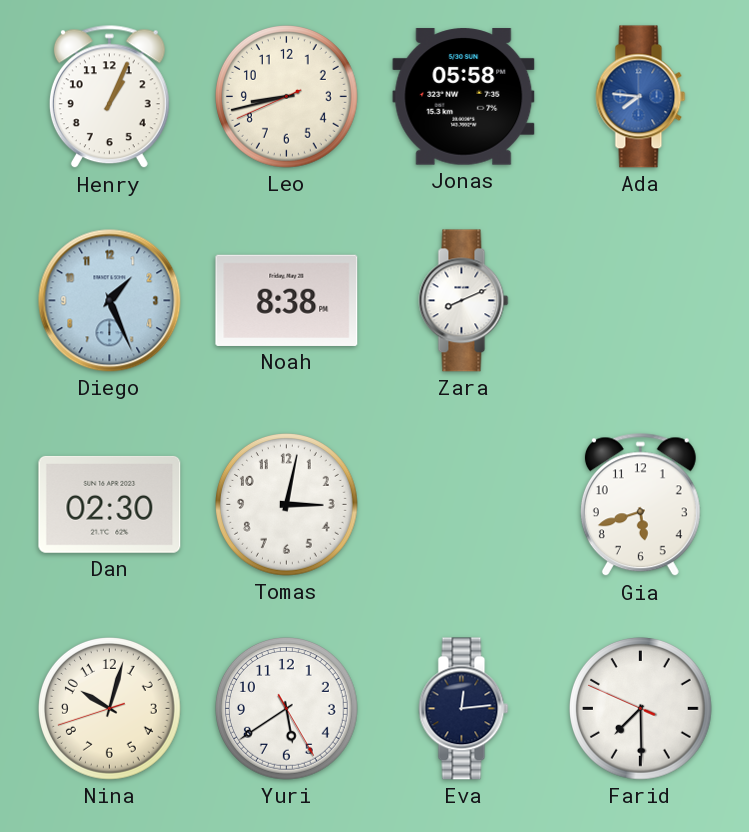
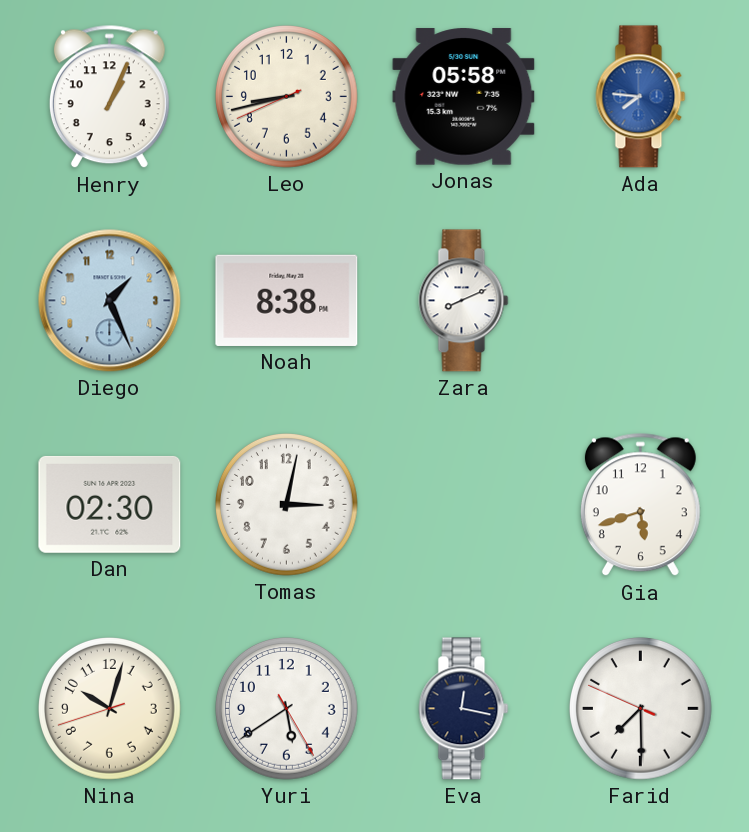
Eva: 12:14 -> 12:17 (464, 709)
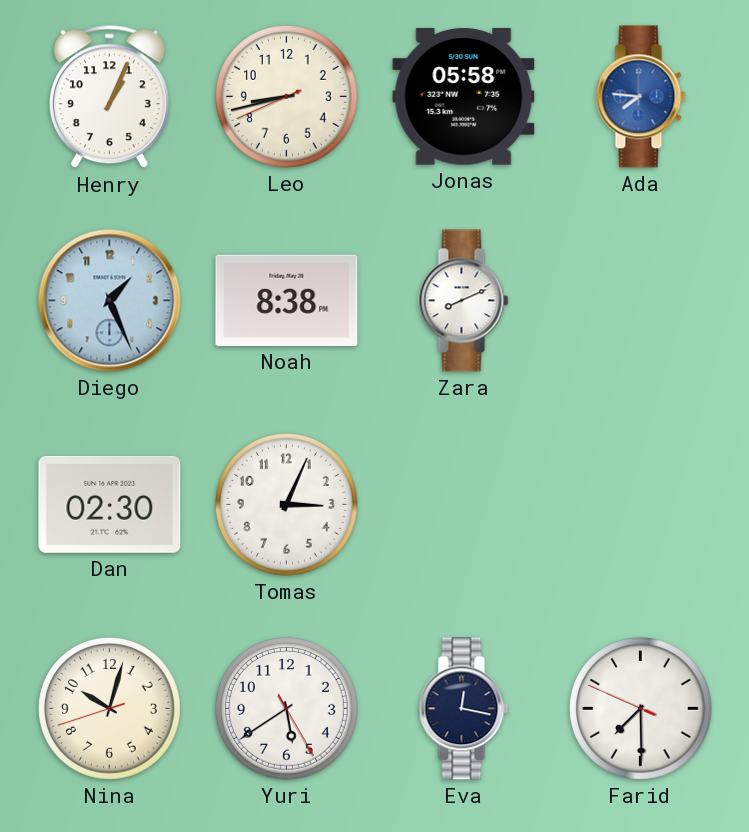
Tomas: 3:02 -> 3:04 (287, 505)
Gia: 5:42 -> none (640, 505)
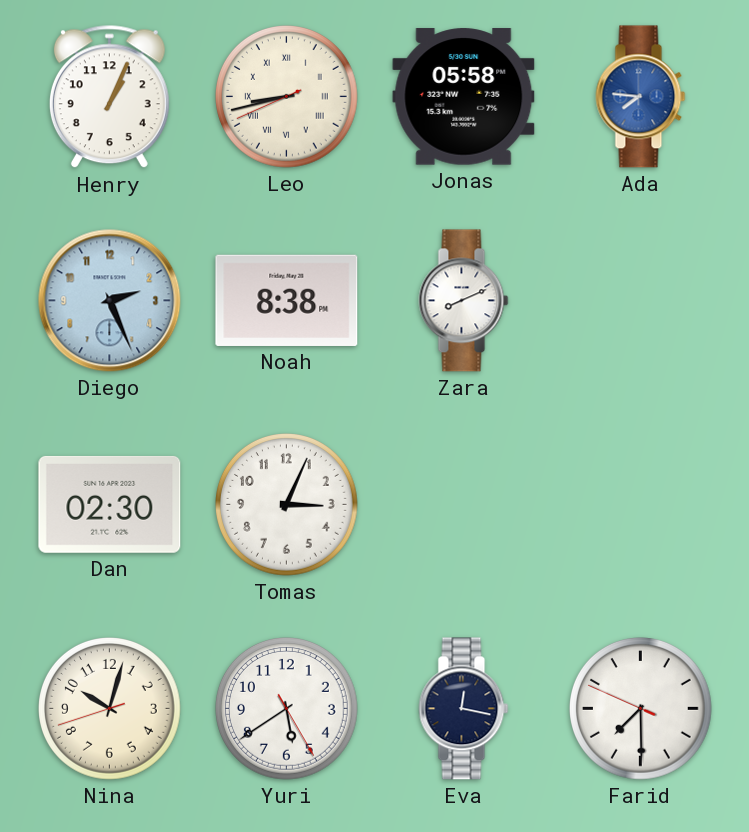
Leo numerals: Arabic -> Roman (287, 97)
Diego: 1:26 -> 2:26 (110, 301)
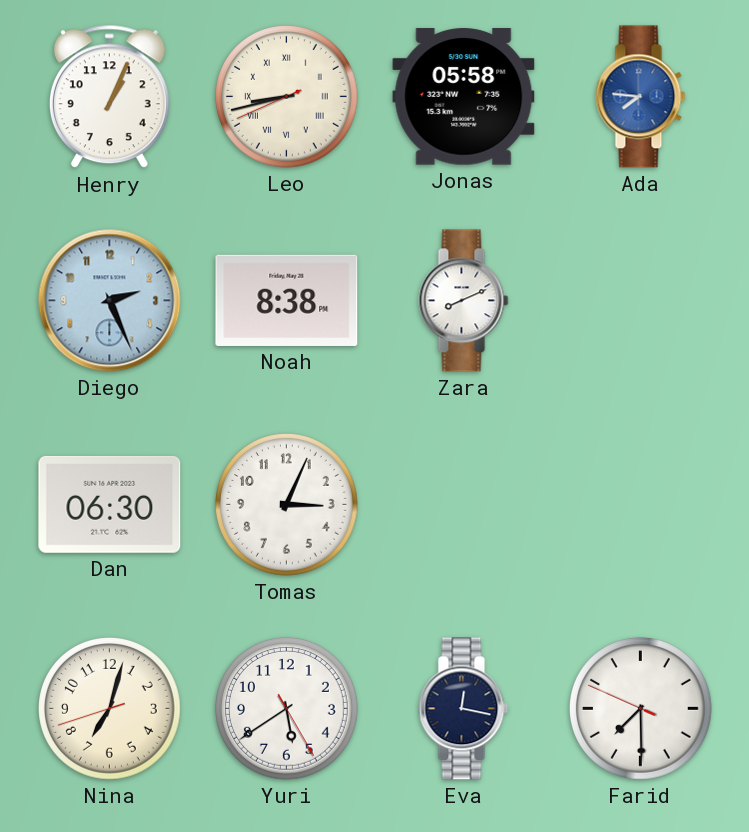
Dan: 02:30 -> 06:30 (110, 504)
Nina: 10:02 -> 7:02 (110, 709)
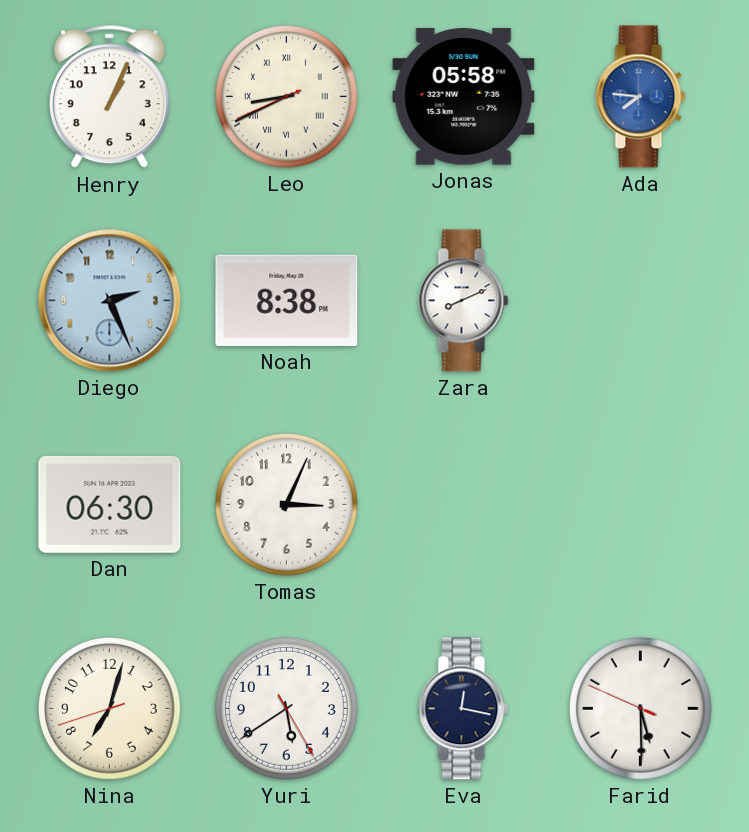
Leo: 8:42 -> 8:40 (287, 97)
Farid: 7:29 -> 5:29 (641, 709)
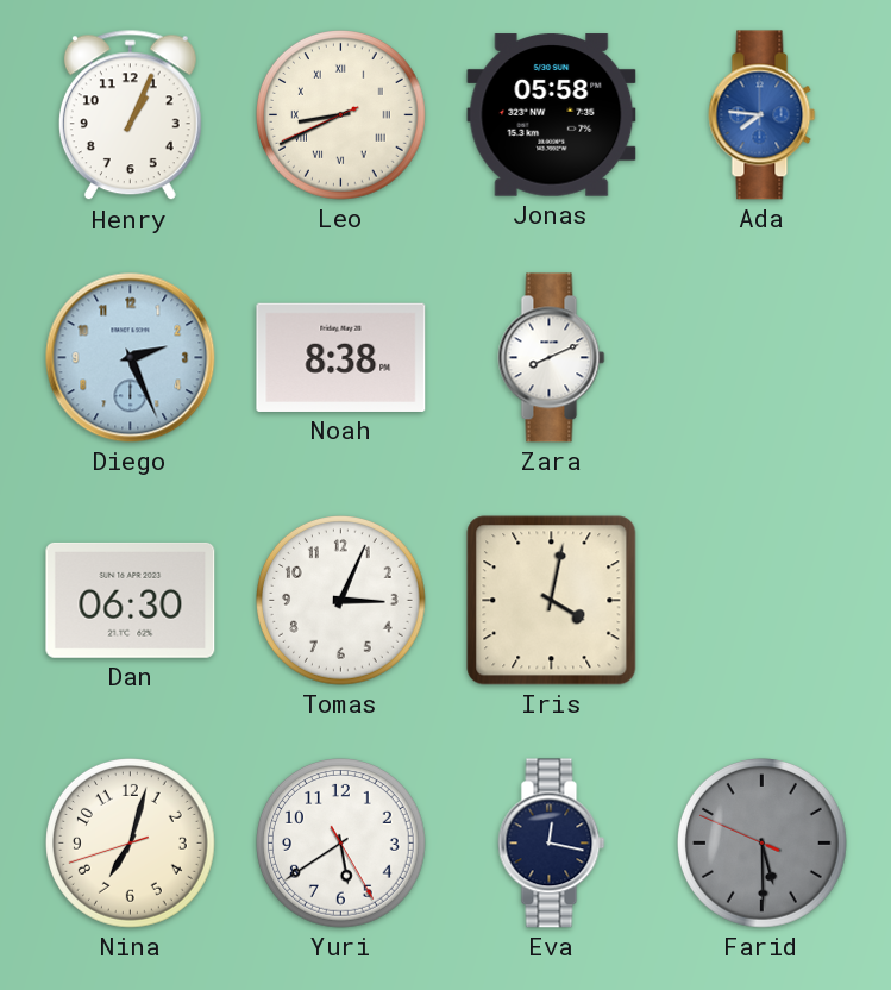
Iris: none -> 4:02 (552, 601)
Farid dial: white -> grey (763, 844)
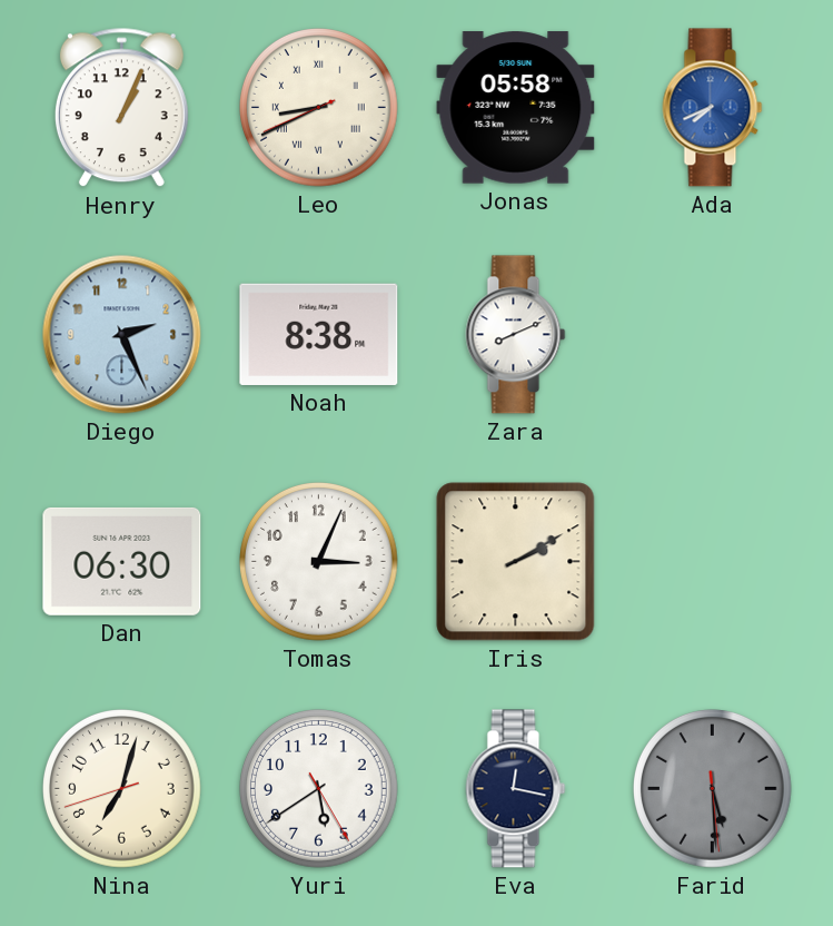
Ada: 7:46 -> 7:41 (713, 108)
Iris: 4:02 -> 2:10 (516, 562)
Farid: 5:29:49 -> 5:29:29 (713, 789)
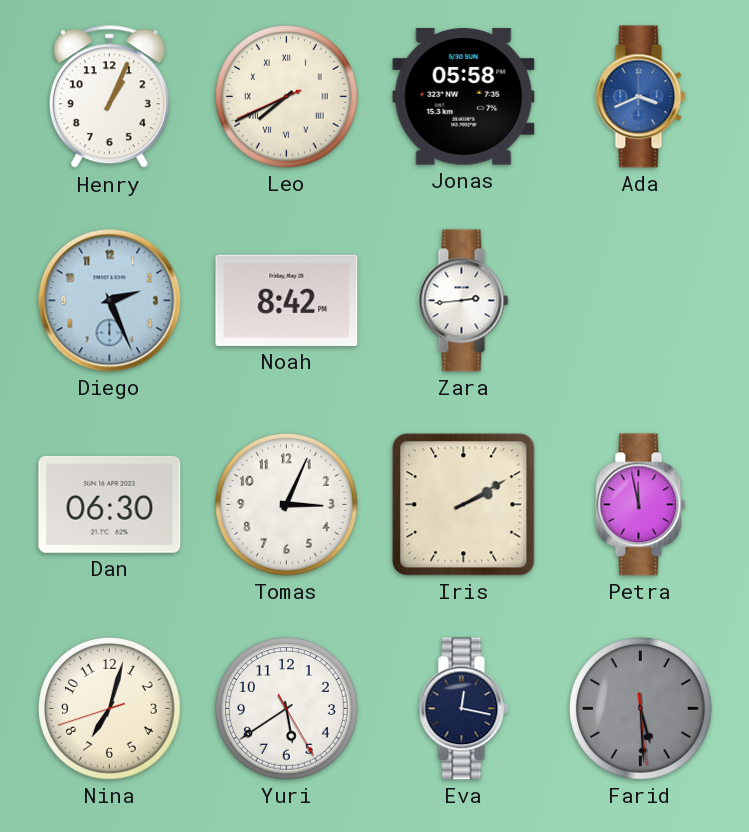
Leo: 8:40 -> 7:40 (287, 97)
Ada: 7:41 -> 3:41 (641, 97)
Noah: 8:38 -> 8:42 (287, 300)
Zara: 8:11 -> 2:44 (464, 301)
Petra: none -> 11:58 (641, 505)
